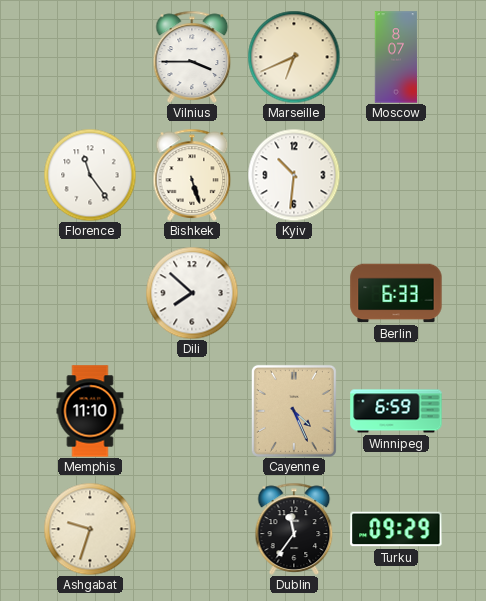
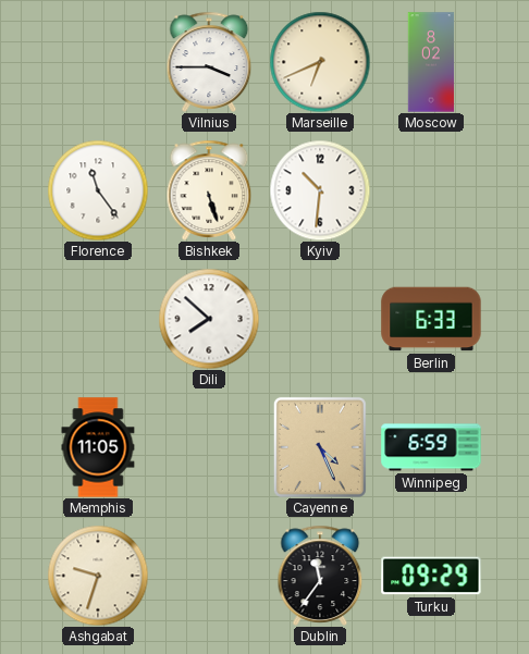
Moscow: 8:07 -> 8:02 (431, 62)
Memphis: 11:10 -> 11:05 (98, 447)
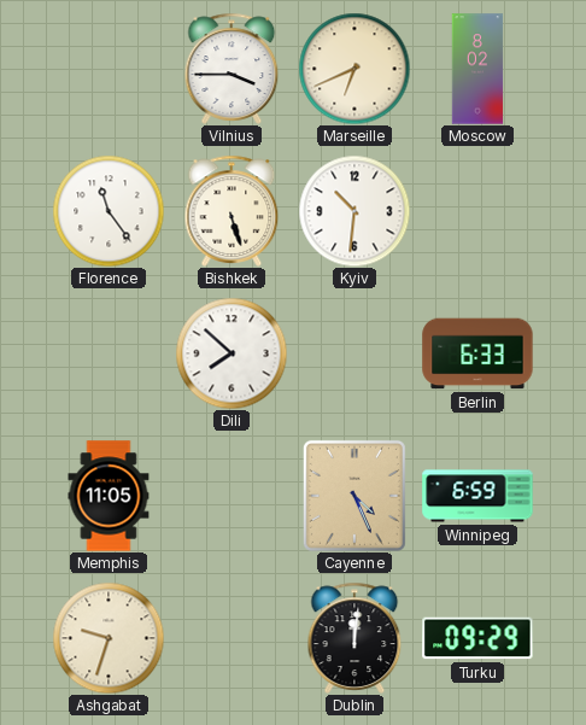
Dublin: 11:36 -> 12:01 (354, 638)
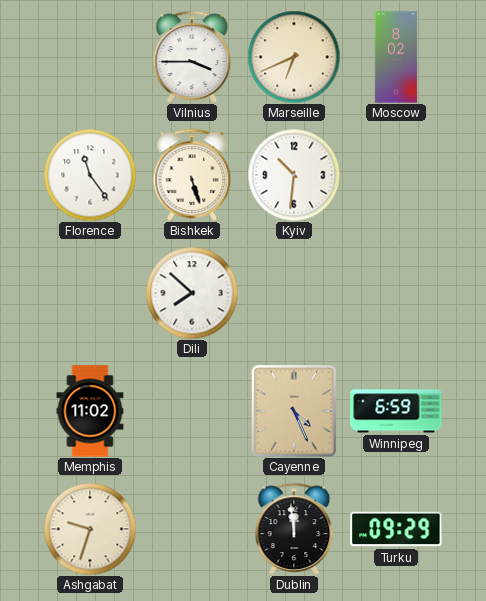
Berlin: 6:33 -> none (477, 353)
Memphis: 11:05 -> 11:02 (90, 411)
Dublin: 12:01 -> 11:59 (294, 529)
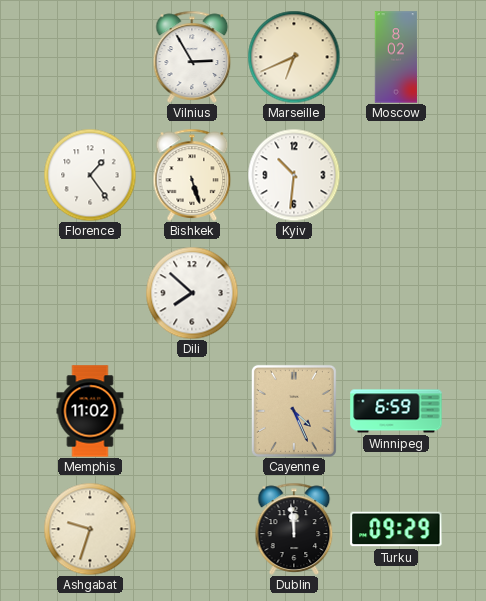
Vilnius: 3:45 -> 2:55 (192, 57)
Florence: 11:24 -> 1:24 (90, 175)
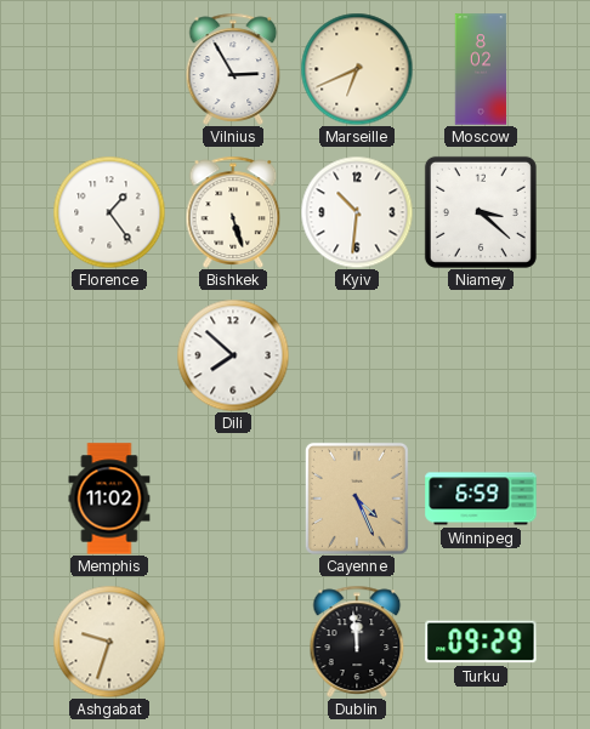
Niamey: none -> 3:22 (481, 212)
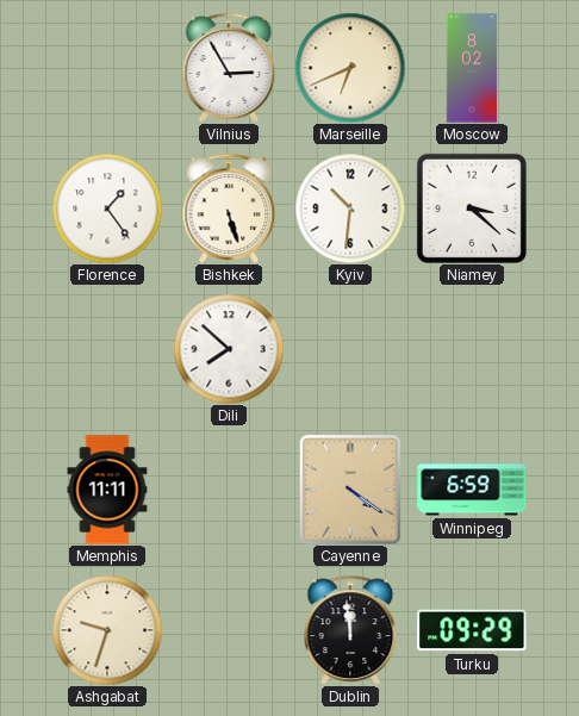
Memphis: 11:02 -> 11:11 (107, 490)
Cayenne: 4:26 -> 4:21 (350, 490)
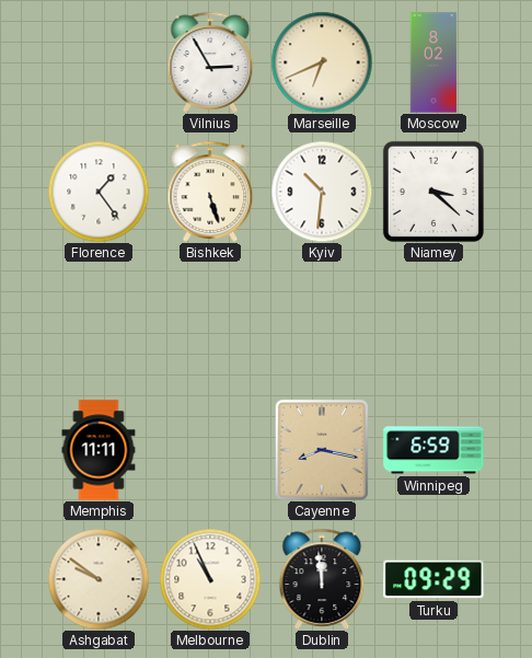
Dili: 7:52 -> none (229, 349)
Cayenne: 4:21 -> 8:17 (322, 450)
Ashgabat: 9:33 -> 9:51 (99, 579)
Melbourne: none -> 10:56 (210, 579)
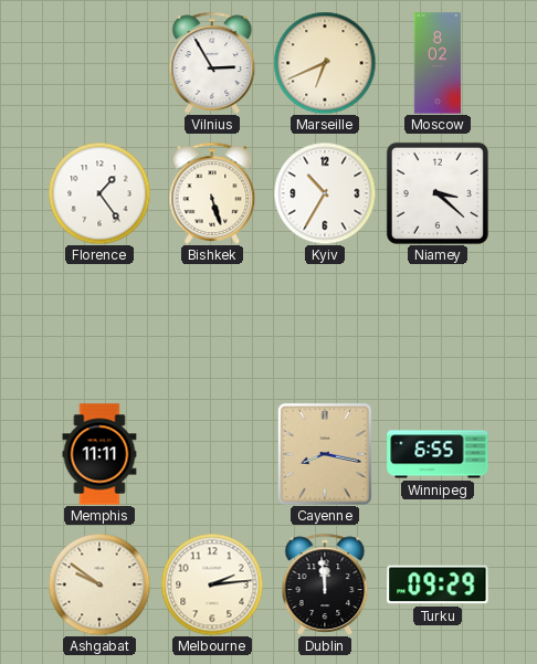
Kyiv: 10:31 -> 10:35 (325, 193)
Winnipeg: 6:59 -> 6:55 (438, 454)
Melbourne: 10:56 -> 2:14 (212, 584)
